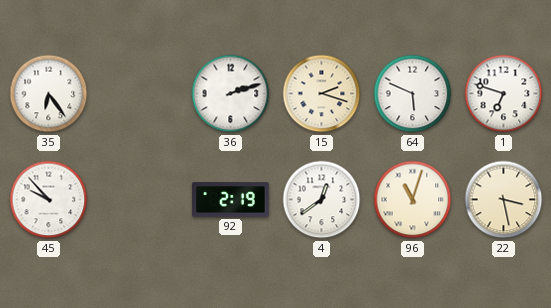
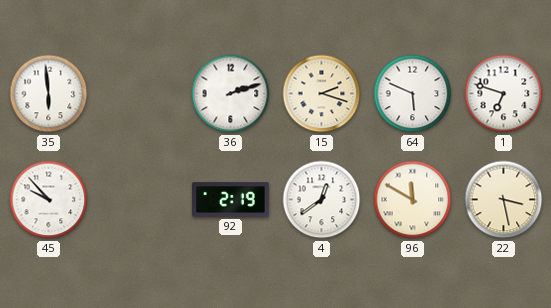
35: 6:24 -> 5:59 (49, 94)
96: 11:03 -> 11:50 (413, 200)
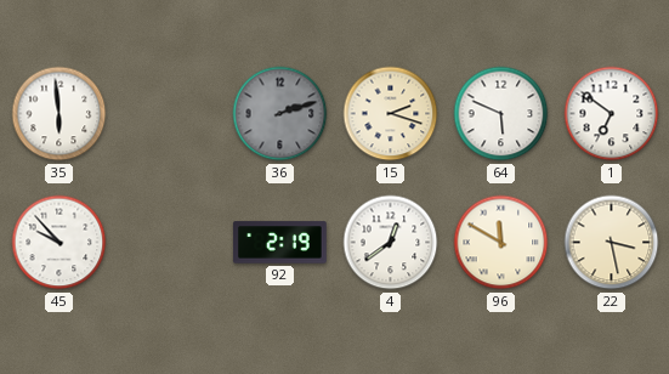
36 dial: white -> grey (280, 114)
1: 6:48 -> 6:51 (612, 114)
